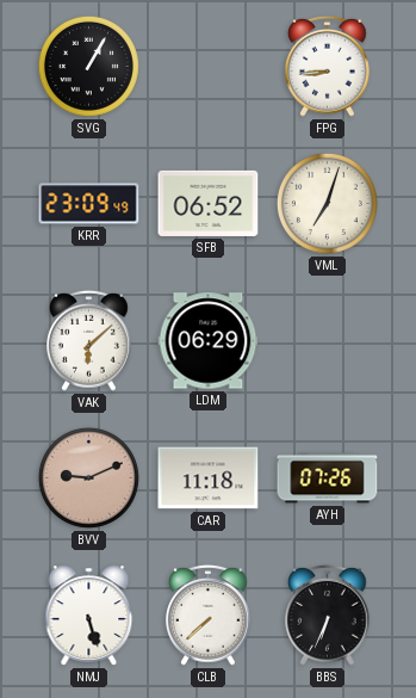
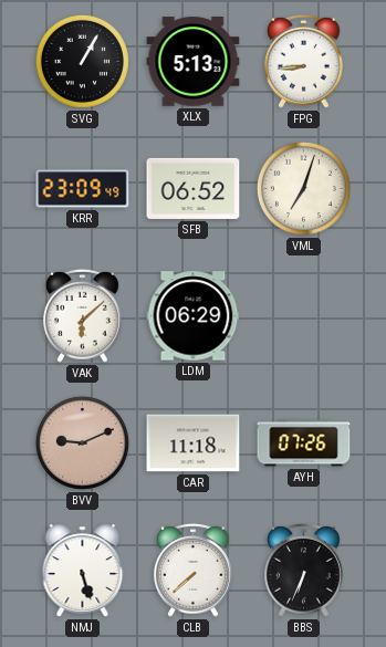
XLX: none -> 5:13 (194, 62)
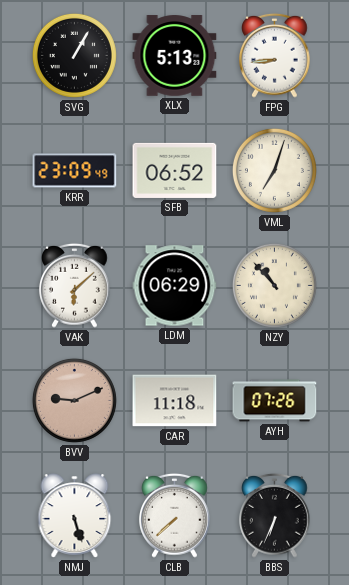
NZY: none -> 10:53 (274, 285)
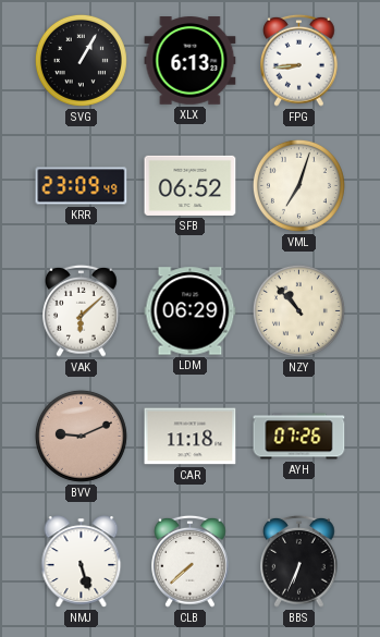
XLX: 5:13 -> 6:13 (191, 61)
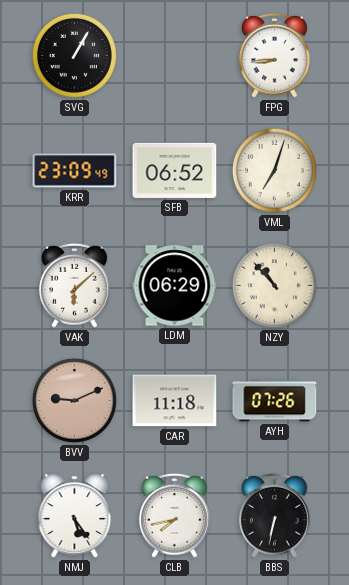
XLX: 6:13 -> none (191, 61)
NMJ: 5:27 -> 5:24 (75, 516)
CLB: 7:38 -> 7:43 (175, 515)
BBS: 6:34 -> 6:32 (275, 515)
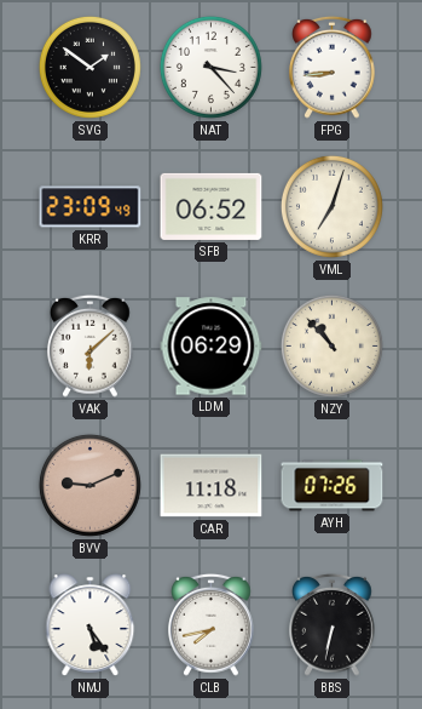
SVG: 1:05 -> 1:51 (89, 67)
NAT: none -> 3:23 (210, 67)
